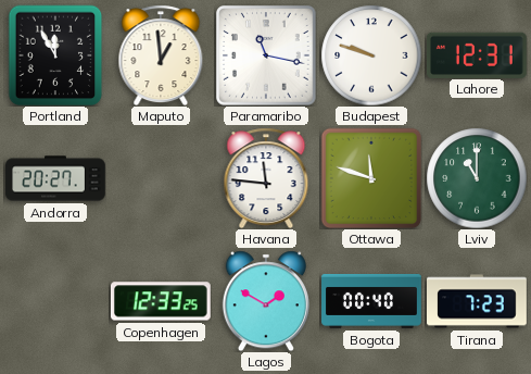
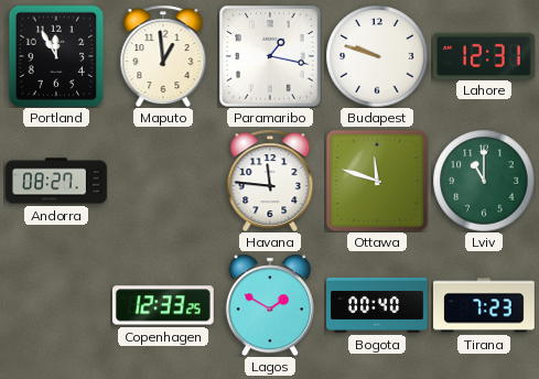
Paramaribo: 11:17 -> 1:17 (270, 56)
Andorra: 20:27 -> 08:27 (56, 181)
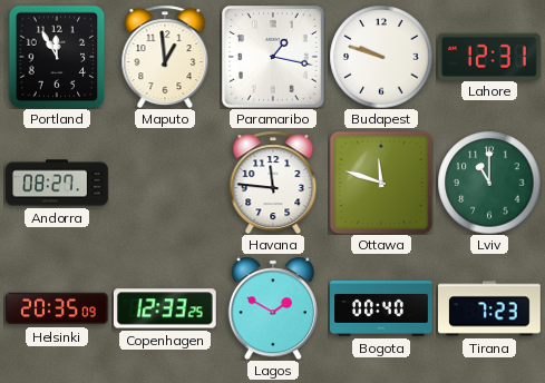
Helsinki: none -> 20:35 (57, 308)
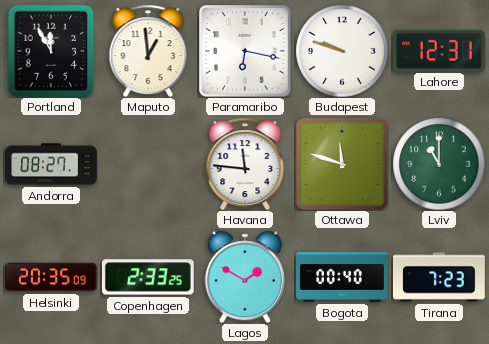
Paramaribo: 1:17 -> 6:17 (245, 51)
Copenhagen: 12:33 -> 2:33 (148, 277)
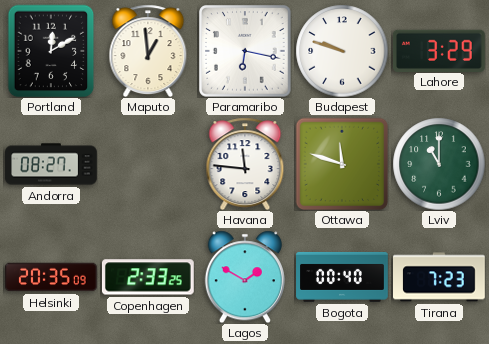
Portland: 11:55 -> 12:10 (51, 51)
Lahore: 12:31 -> 3:29 (439, 50)
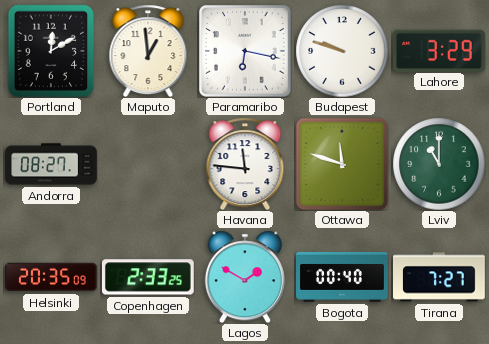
Tirana: 7:23 -> 7:27 (440, 277)
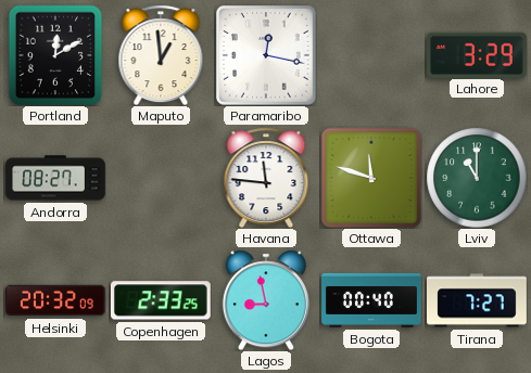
Paramaribo: 6:17 -> 12:17 (266, 55)
Budapest: 9:48 -> none (342, 51)
Helsinki: 20:35 -> 20:32 (55, 300)
Lagos: 1:50 -> 8:58 (266, 300)
